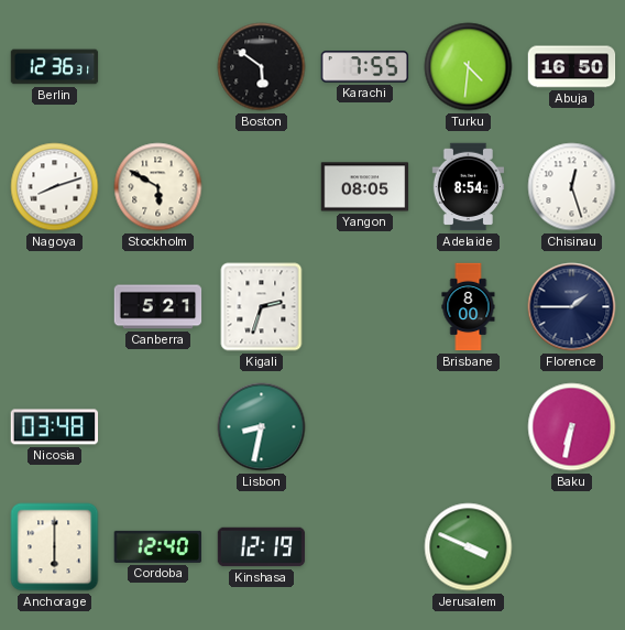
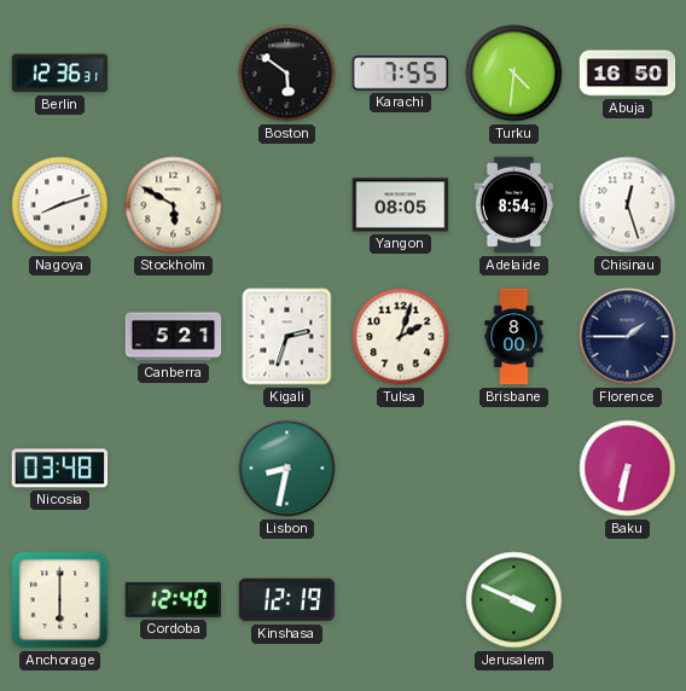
Tulsa: none -> 2:03 (401, 337)
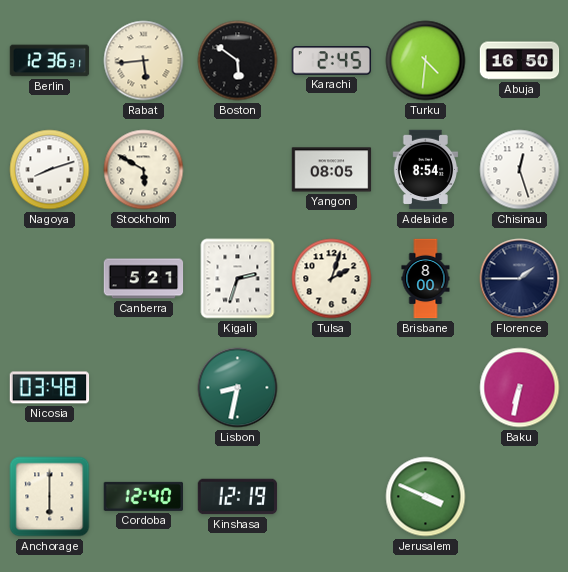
Rabat: none -> 5:44 (144, 61)
Karachi: 7:55 -> 2:45 (332, 61)
